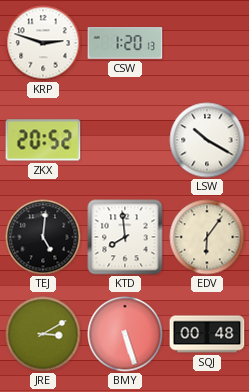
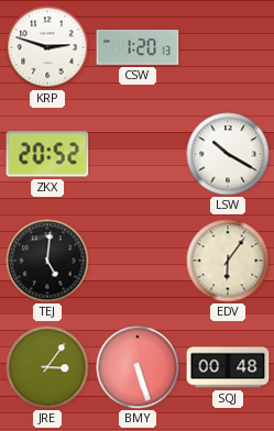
KTD: 7:59 -> none (125, 237)
JRE: 3:10 -> 3:06 (47, 367)
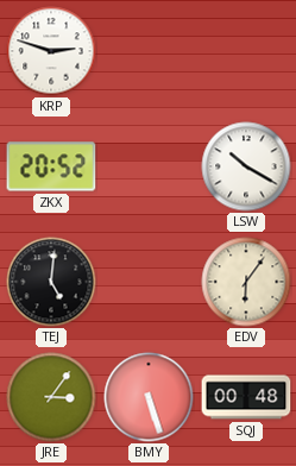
CSW: 1:20 -> none (138, 48)
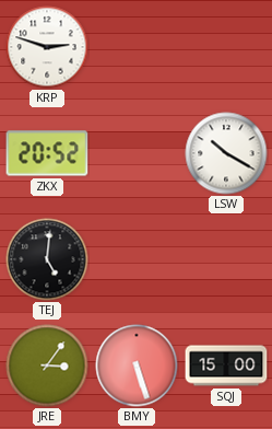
EDV: 6:06 -> none (246, 282)
SQJ: 00:48 -> 15:00 (226, 366)
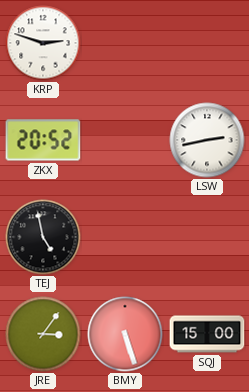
LSW: 10:20 -> 2:43 (207, 140)
TEJ: 5:01 -> 4:58 (43, 237)
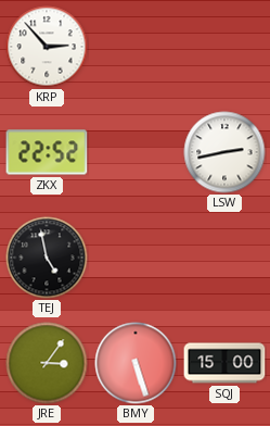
KRP: 2:48 -> 2:53 (47, 47)
ZKX: 20:52 -> 22:52 (47, 152)
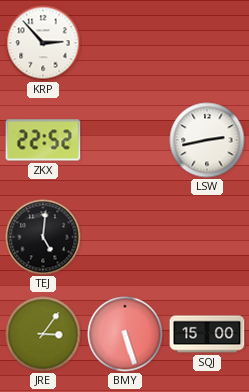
TEJ: 4:58 -> 5:01 (43, 237)
